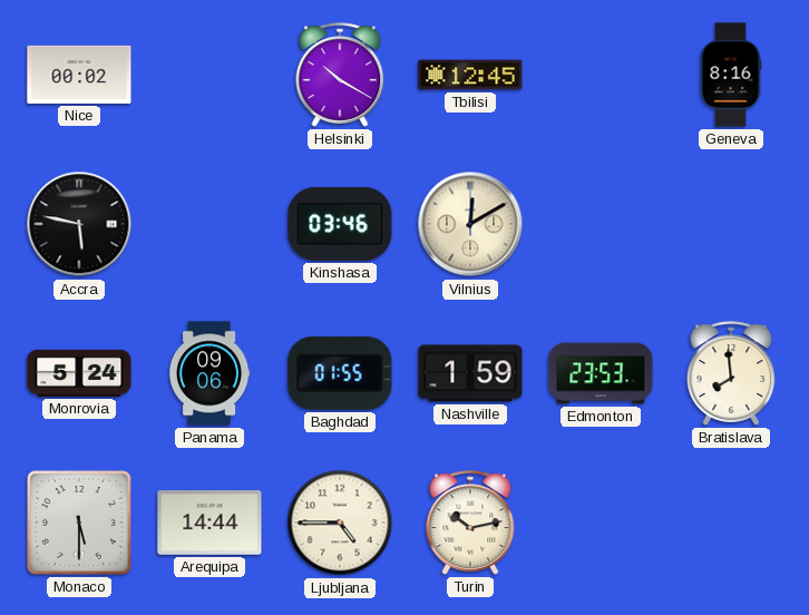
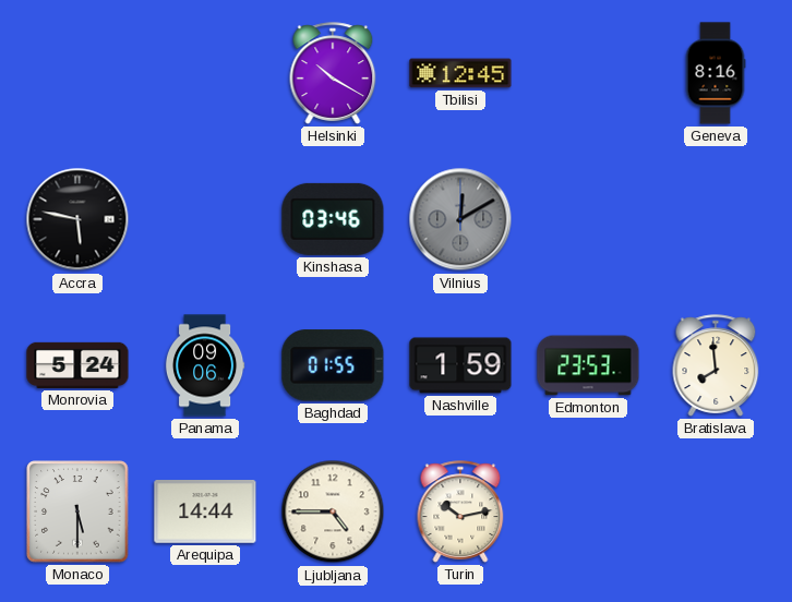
Nice: 00:02 -> none (79, 75)
Vilnius dial: cream -> grey (460, 219)
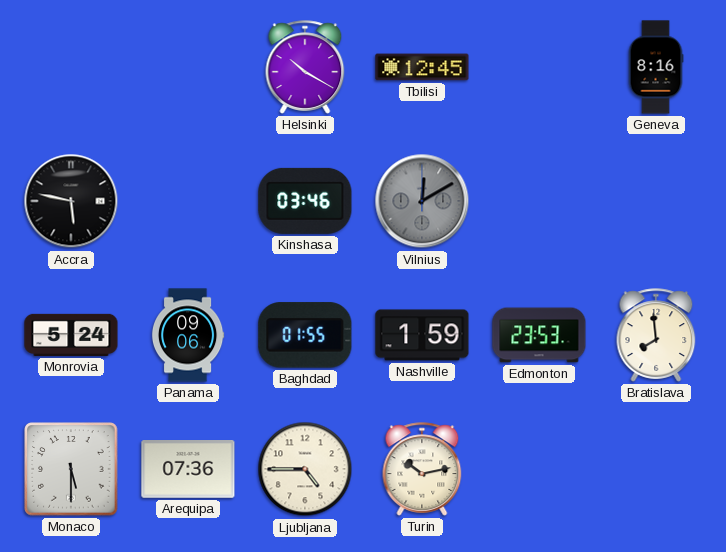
Arequipa: 14:44 -> 07:36 (188, 470)
